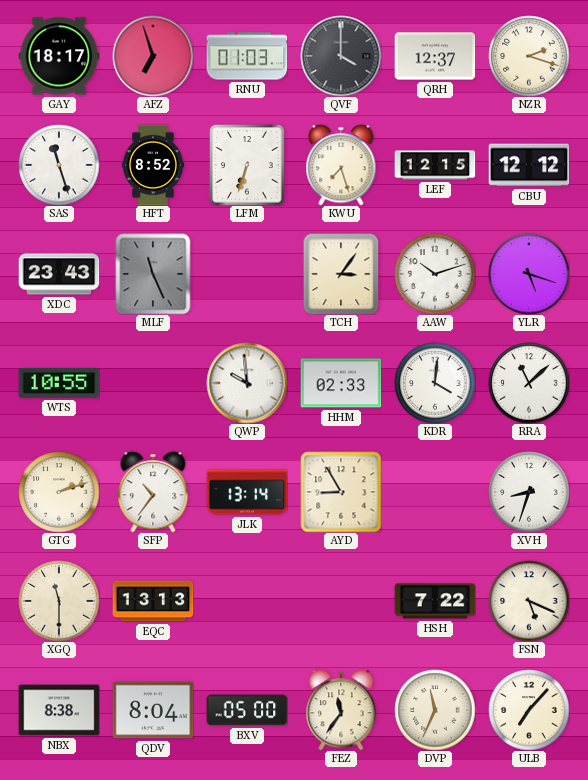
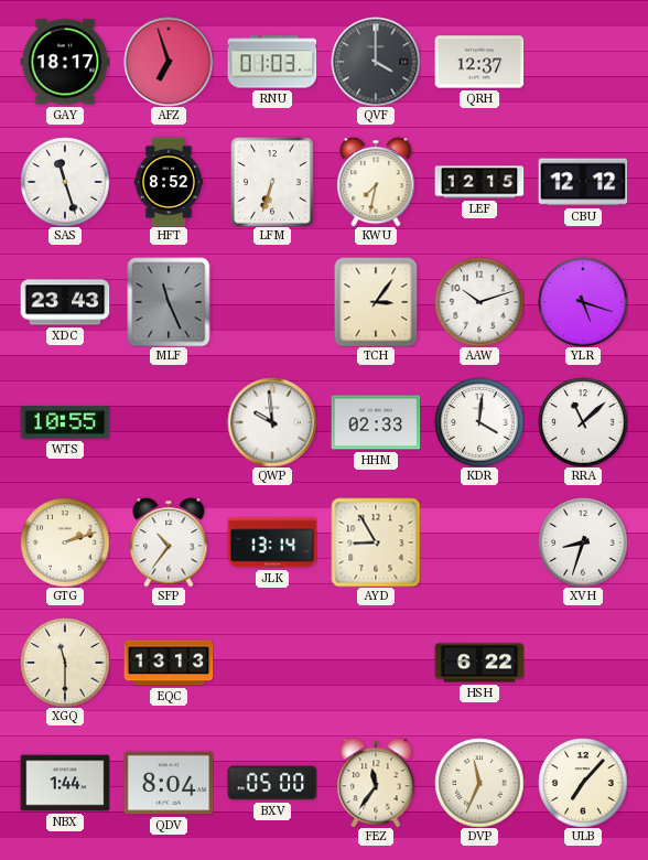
NZR: 2:18 -> none (529, 56)
KWU: 7:27 -> 7:32 (376, 182)
HSH: 7:22 -> 6:22 (479, 663)
FSN: 5:19 -> none (529, 601)
NBX: 8:38 -> 1:44 (65, 783)
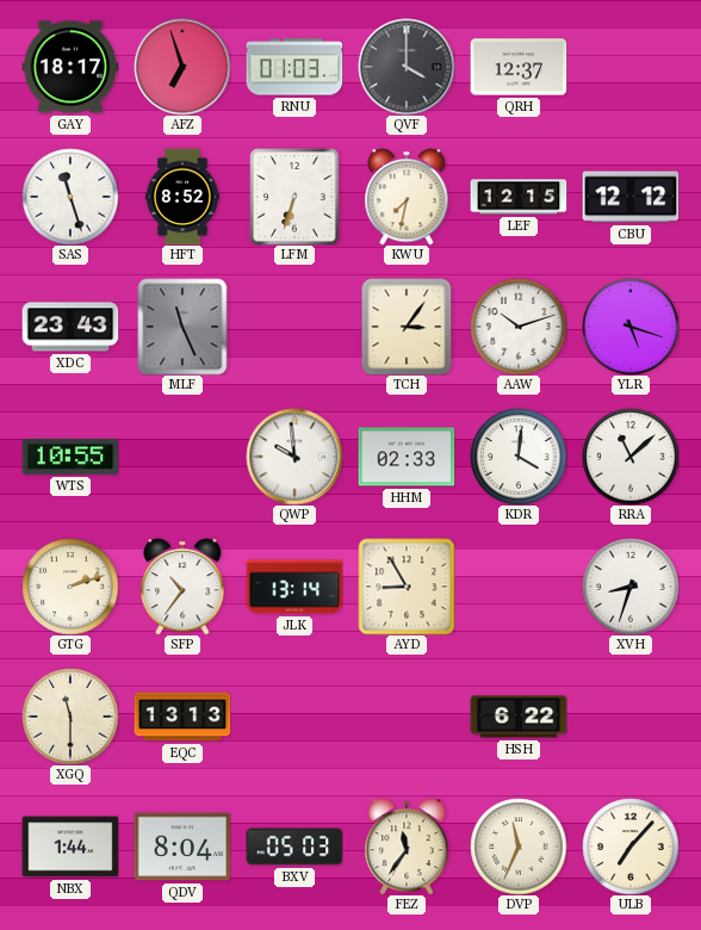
BXV: 05:00 -> 05:03 (294, 847)
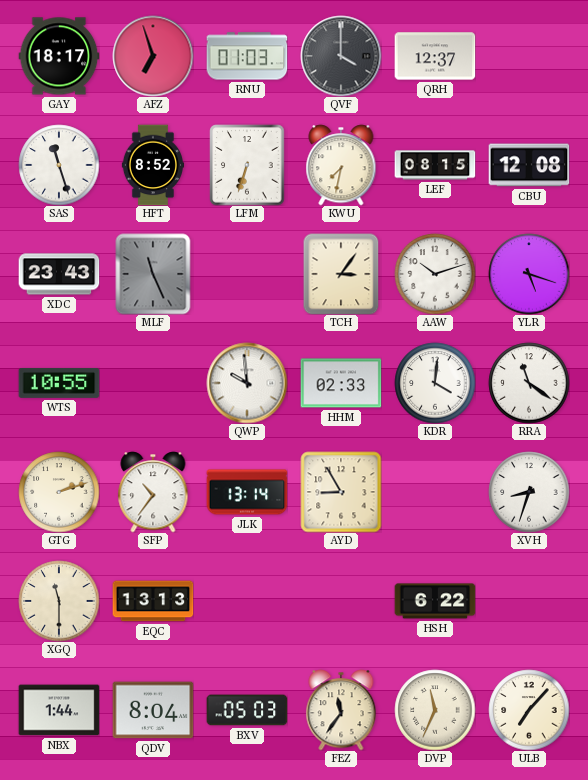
LEF: 12:15 -> 08:15 (435, 165)
CBU: 12:12 -> 12:08 (529, 165)
RRA: 11:08 -> 11:21 (529, 383)
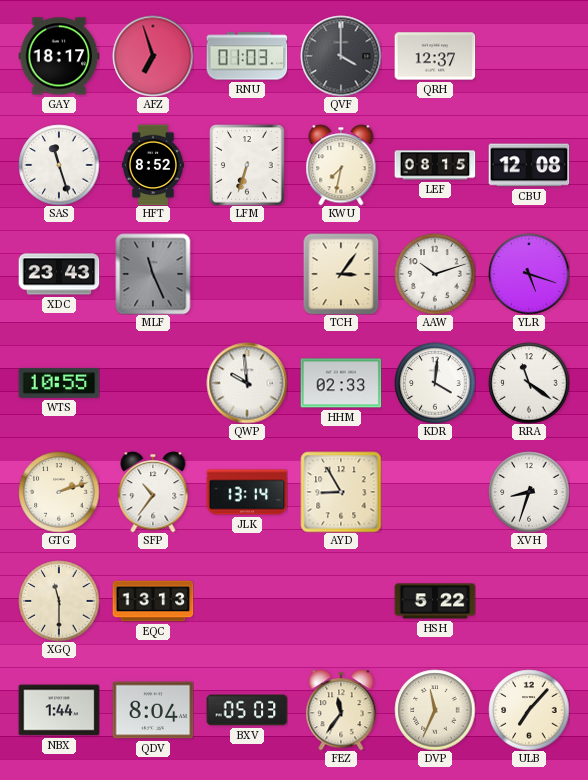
HSH: 6:22 -> 5:22 (435, 601)
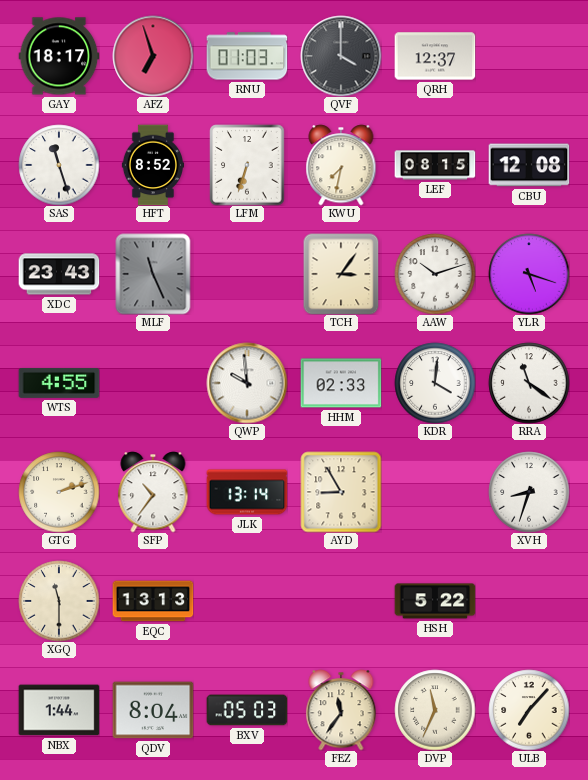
WTS: 10:55 -> 4:55 (59, 383)
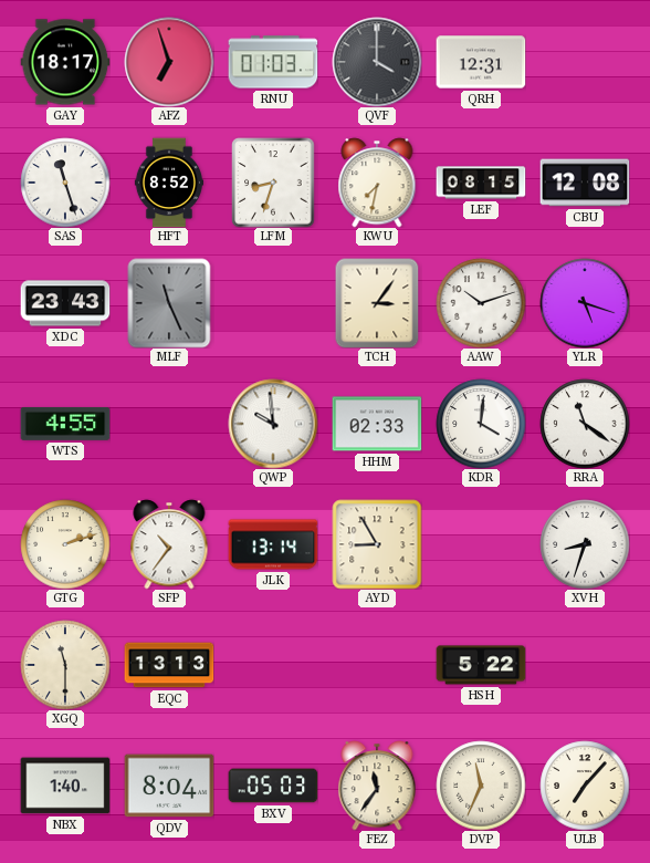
QRH: 12:37 -> 12:31 (481, 62)
LFM: 6:33 -> 8:33 (273, 183)
NBX: 1:44 -> 1:40 (65, 786)
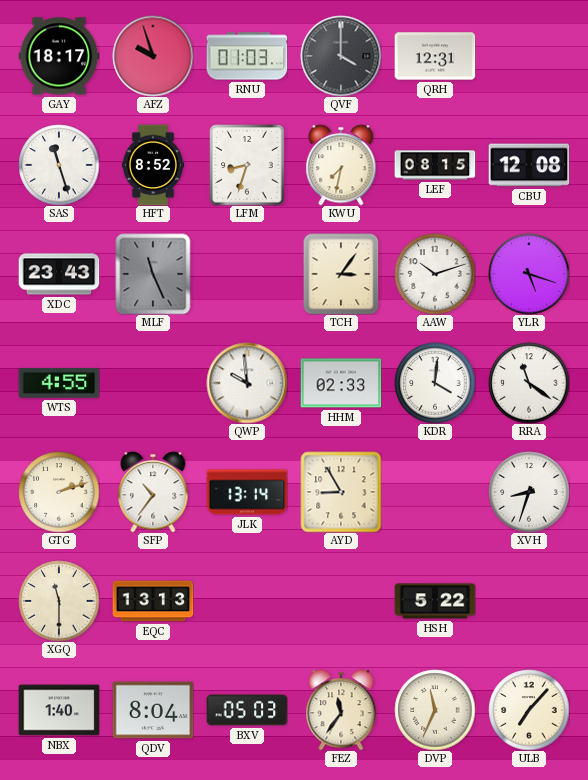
AFZ: 6:57 -> 9:57 (153, 56)
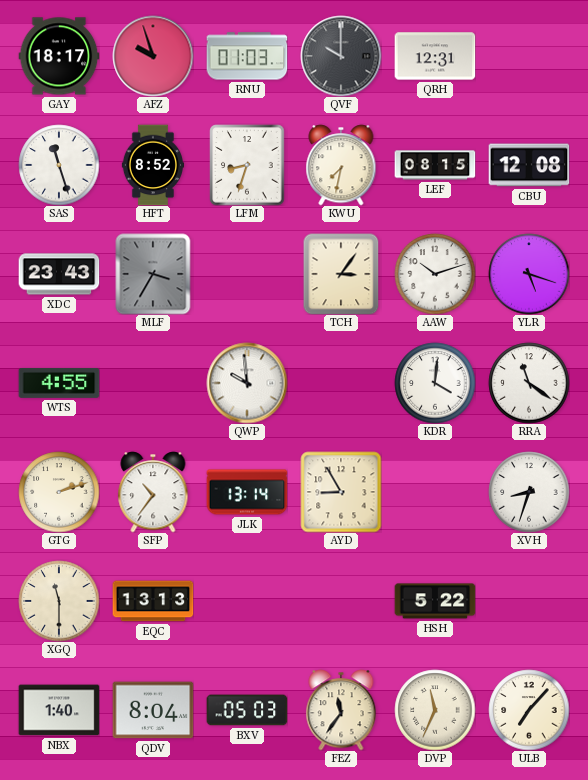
QVF: 4:00 -> 10:00 (341, 56)
MLF: 11:26 -> 3:35 (153, 274)
HHM: 02:33 -> none (341, 383)
